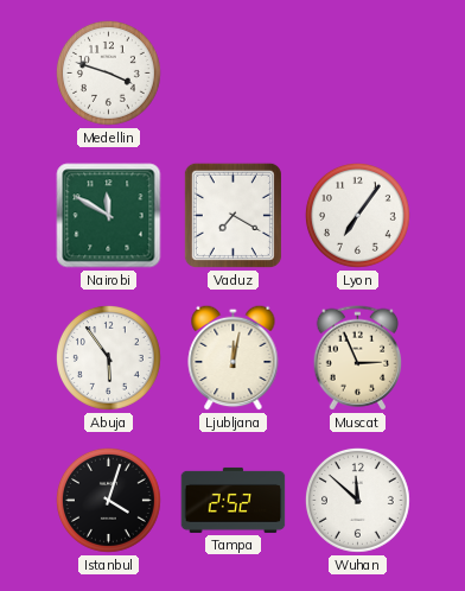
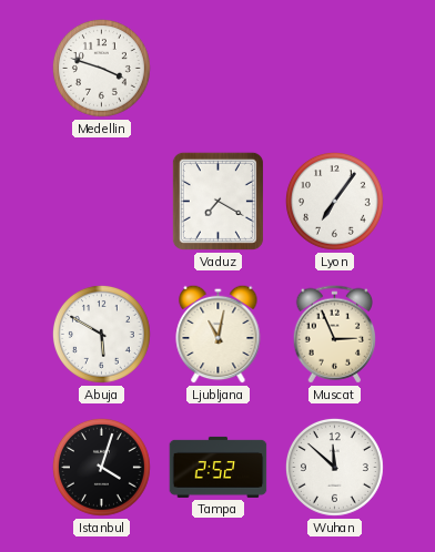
Nairobi: 11:50 -> none (109, 216)
Abuja: 5:54 -> 5:50 (101, 334)
Ljubljana: 12:02 -> 11:02 (219, 334)
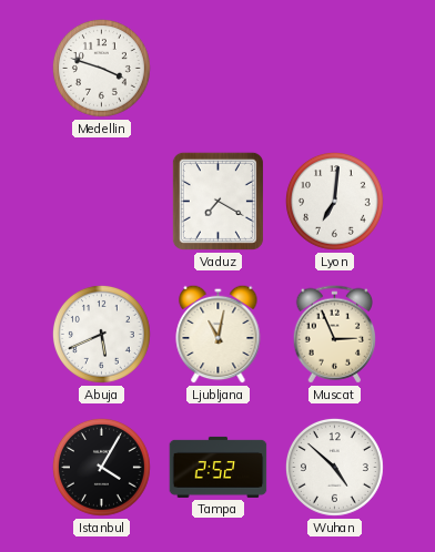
Lyon: 7:06 -> 7:01 (334, 201)
Abuja: 5:50 -> 5:41 (101, 334)
Istanbul: 4:03 -> 4:05 (101, 467)
Wuhan: 11:52 -> 4:52 (334, 467)
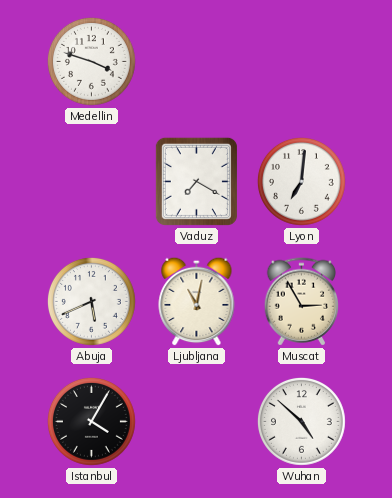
Muscat: 2:56 -> 2:55 (301, 302)
Tampa: 2:52 -> none (219, 467)
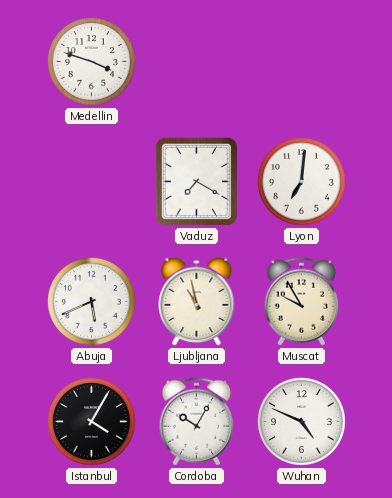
Ljubljana: 11:02 -> 10:58 (197, 301)
Muscat: 2:55 -> 9:55 (301, 302)
Cordoba: none -> 10:05 (196, 422)
Wuhan: 4:52 -> 4:49 (301, 421)
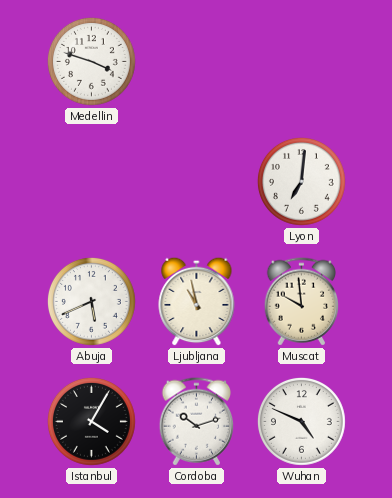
Vaduz: 7:20 -> none (196, 181)
Muscat: 9:55 -> 9:59 (301, 302)
Cordoba: 10:05 -> 10:12 (196, 422)
